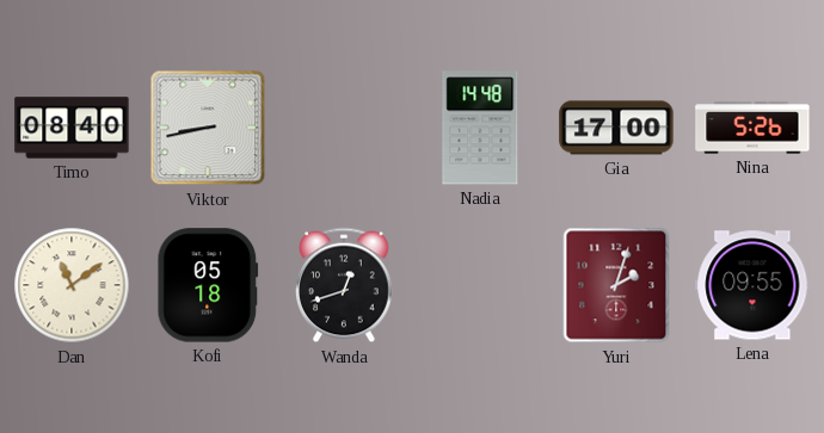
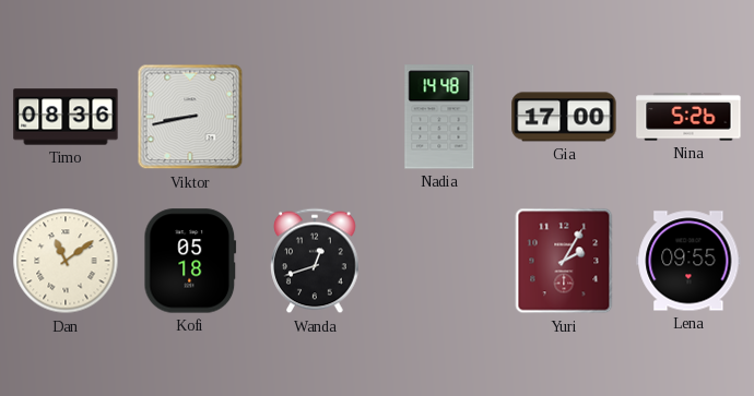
Timo: 08:40 -> 08:36 (66, 117)
Yuri: 2:03 -> 2:05 (564, 261)
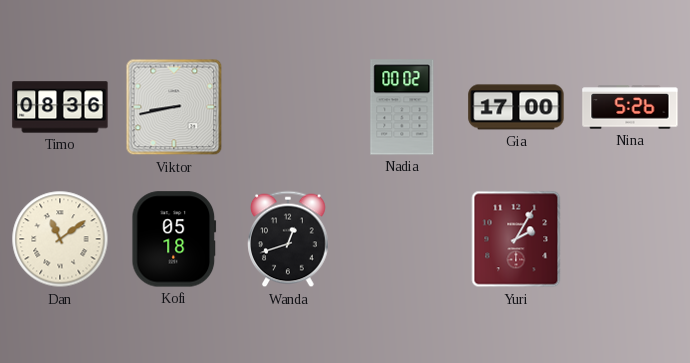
Nadia: 14:48 -> 00:02 (402, 107)
Lena: 09:55 -> none (688, 261)
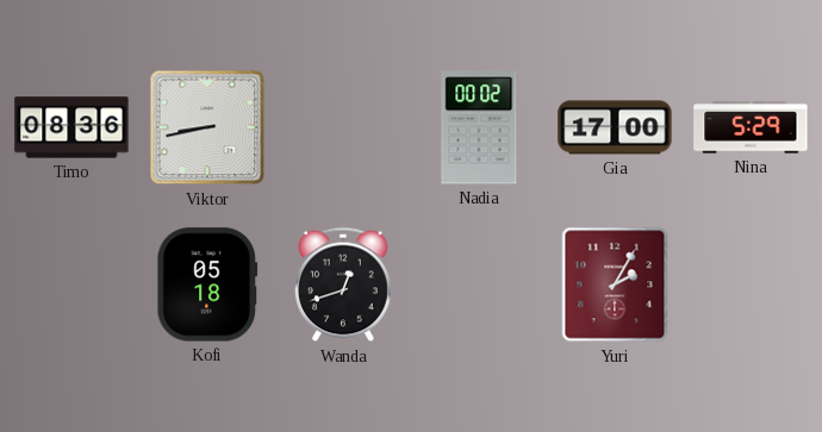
Nina: 5:26 -> 5:29 (751, 127)
Dan: 11:09 -> none (60, 239)
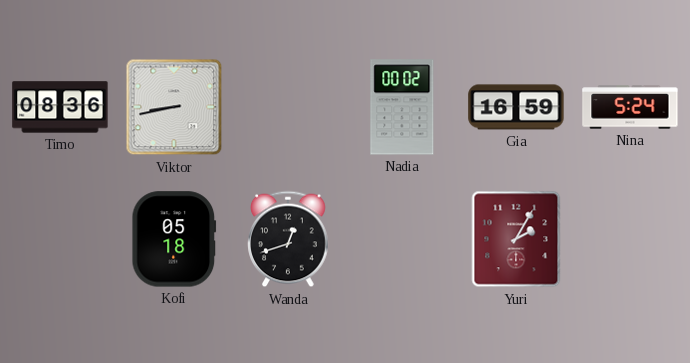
Gia: 17:00 -> 16:59 (516, 107)
Nina: 5:29 -> 5:24 (630, 107)
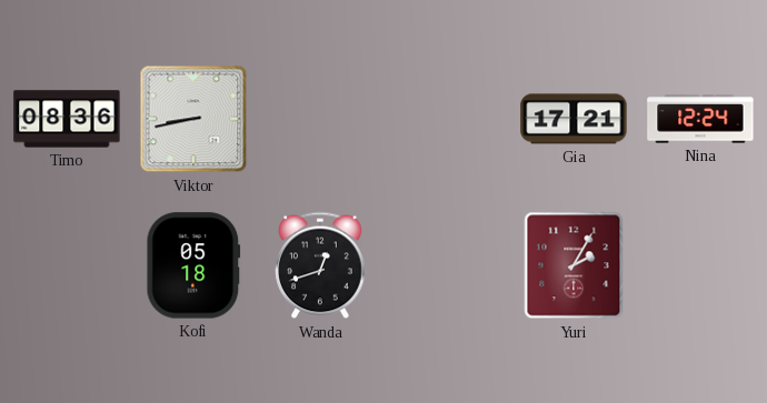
Nadia: 00:02 -> none (402, 107)
Gia: 16:59 -> 17:21 (574, 119)
Nina: 5:24 -> 12:24 (700, 119)
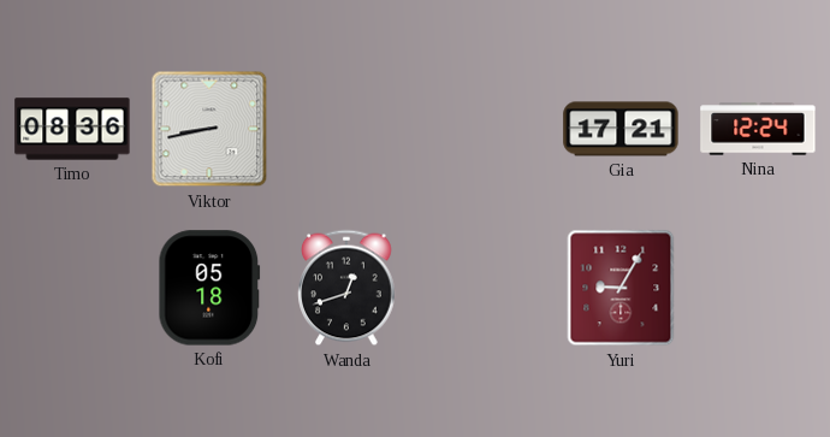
Yuri: 2:05 -> 9:05 (621, 288)
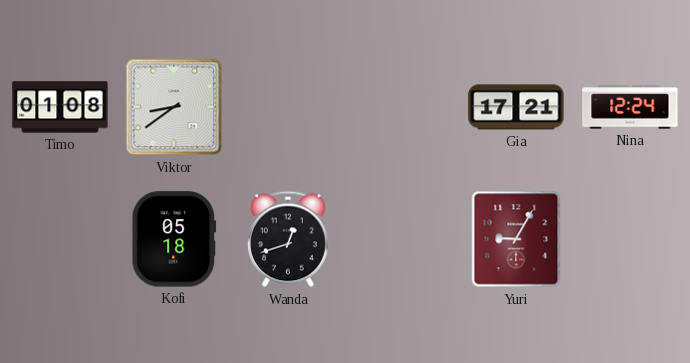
Timo: 08:36 -> 01:08 (60, 107)
Viktor: 8:43 -> 8:39 (174, 107)
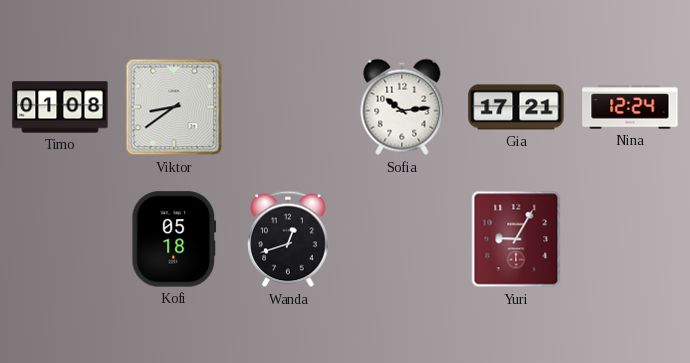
Sofia: none -> 10:14 (402, 107)
